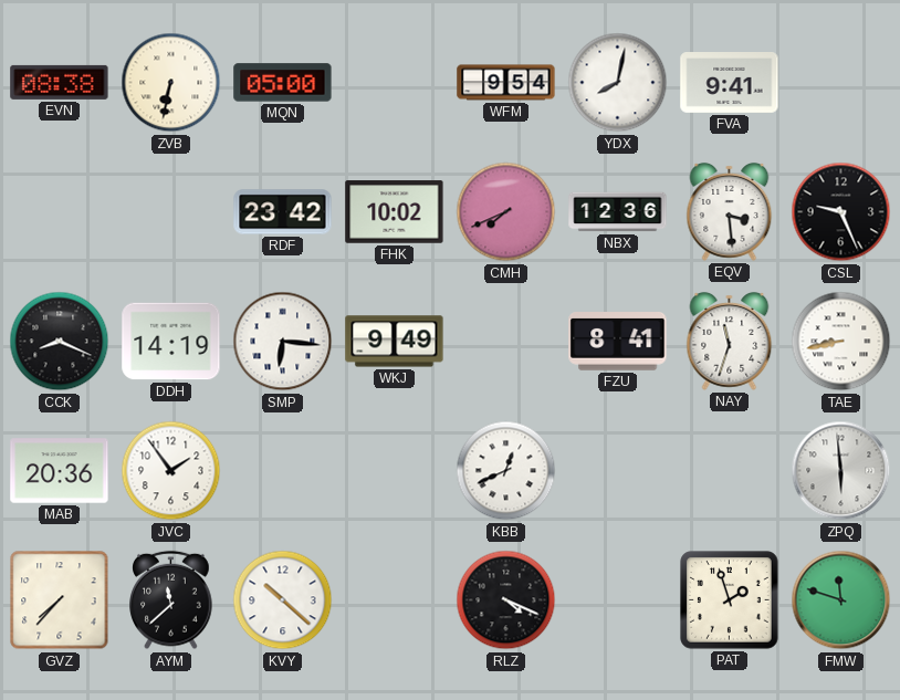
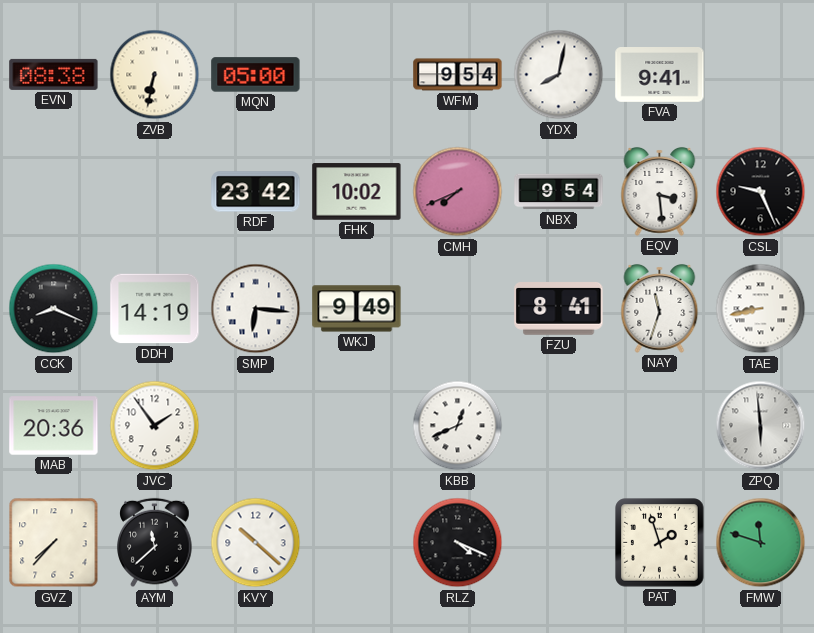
NBX: 12:36 -> 9:54 (559, 192)
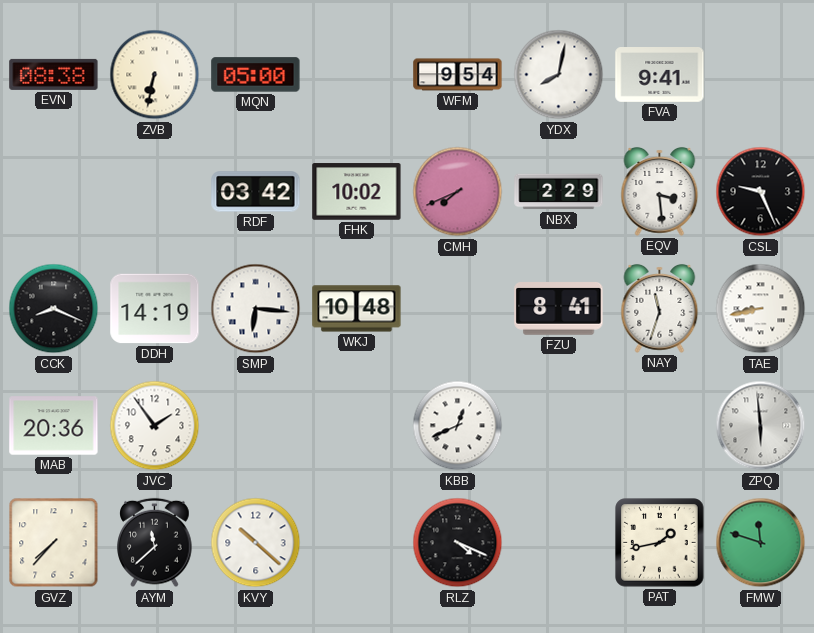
RDF: 23:42 -> 03:42 (256, 192)
NBX: 9:54 -> 2:29 (559, 192)
WKJ: 9:49 -> 10:48 (357, 309)
PAT: 1:57 -> 1:43 (660, 543)
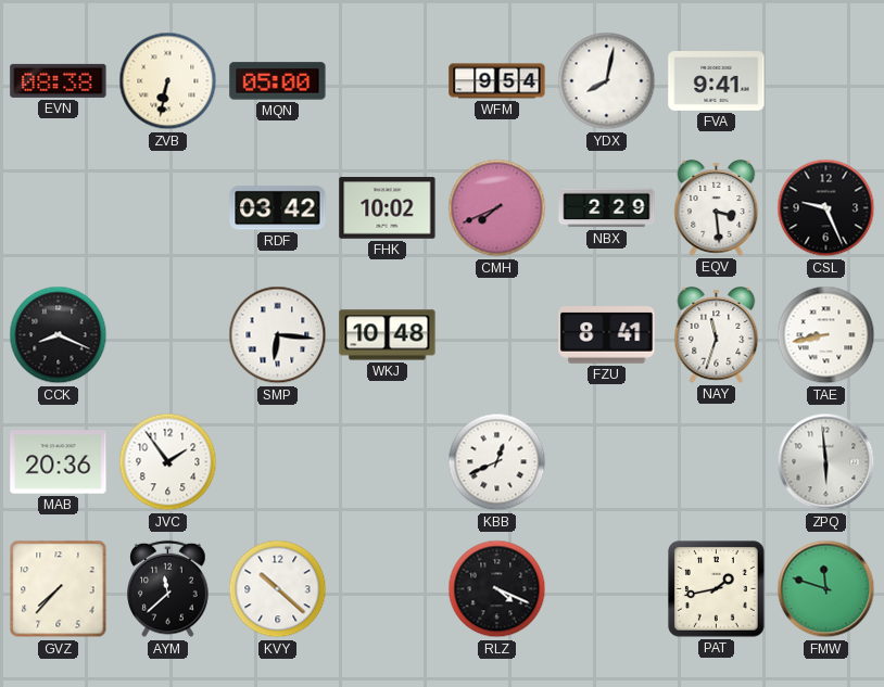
DDH: 14:19 -> none (155, 309)
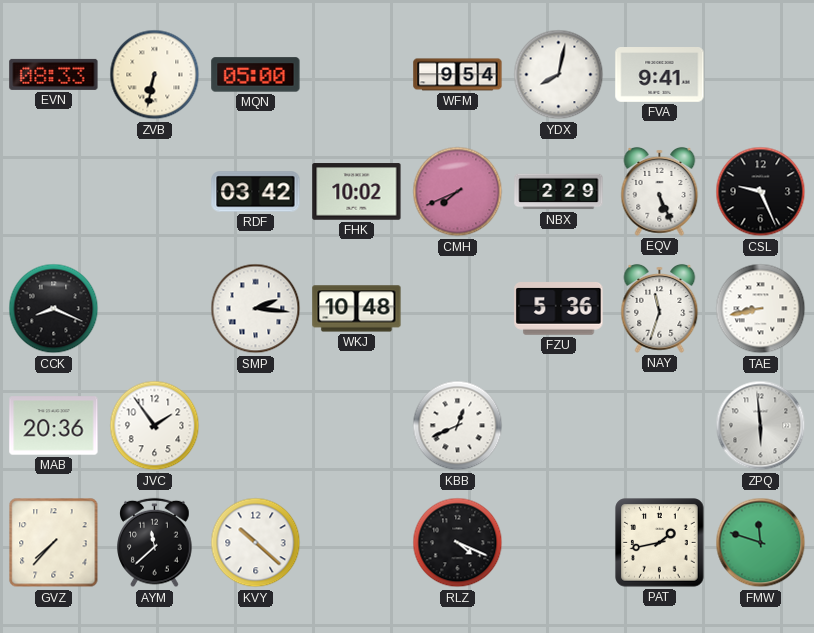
EVN: 08:38 -> 08:33 (54, 74)
EQV: 3:29 -> 5:26 (660, 192)
SMP: 6:16 -> 2:16 (256, 309)
FZU: 8:41 -> 5:36 (559, 309)
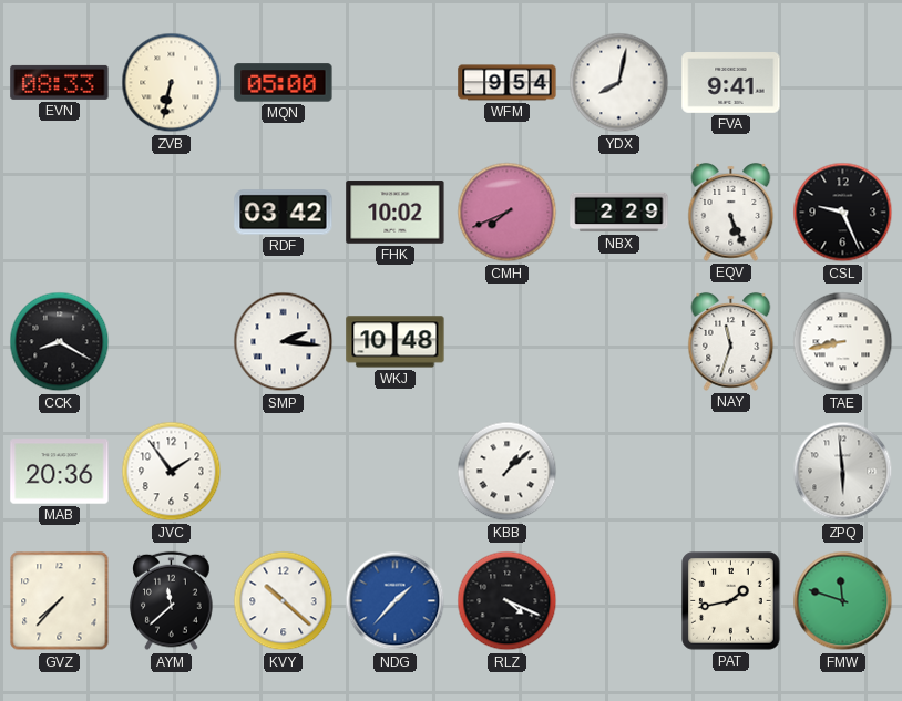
CCK: 8:19 -> 8:20 (60, 342)
FZU: 5:36 -> none (559, 309)
KBB: 12:41 -> 1:08 (508, 472)
NDG: none -> 1:37 (396, 601)
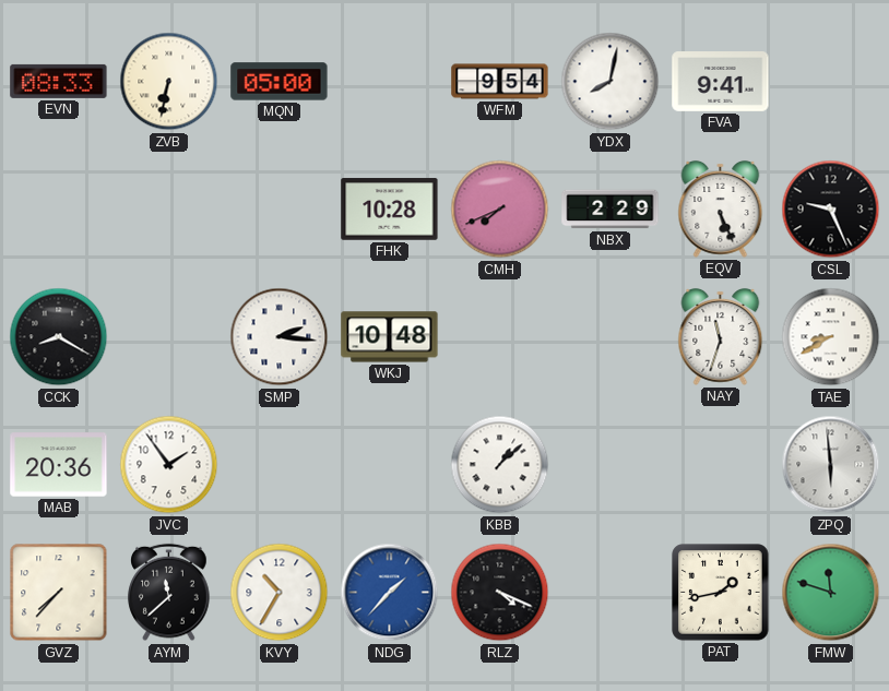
RDF: 03:42 -> none (284, 213)
FHK: 10:02 -> 10:28 (390, 210)
TAE: 8:43 -> 8:40 (831, 337)
KVY: 10:22 -> 10:35 (280, 593)
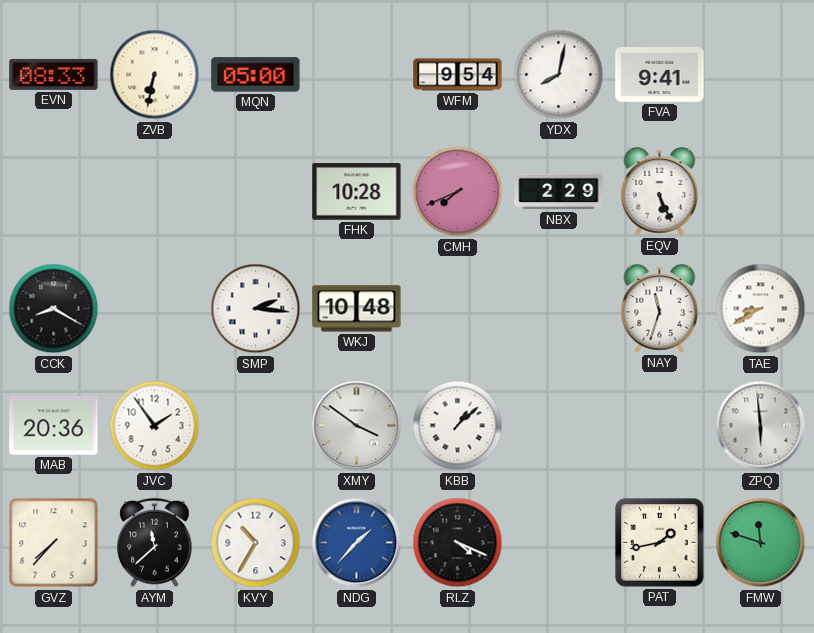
CSL: 9:26 -> none (831, 210)
XMY: none -> 3:51 (357, 426)
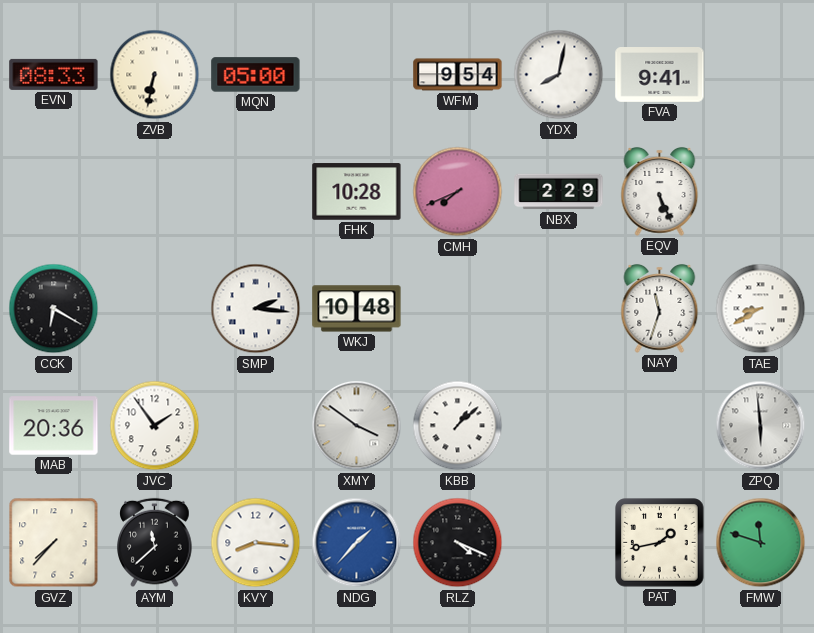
CCK: 8:20 -> 6:20 (54, 309)
KVY: 10:35 -> 8:16 (256, 543)
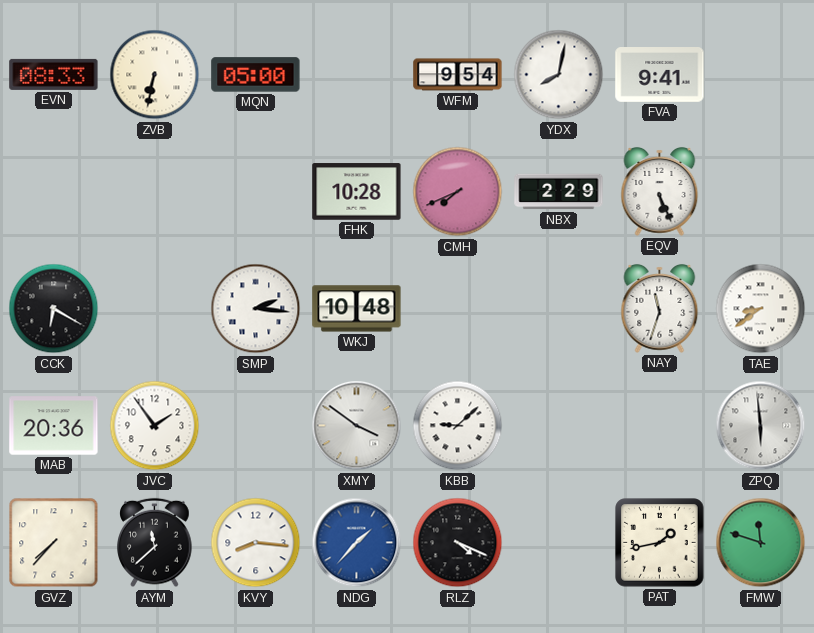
TAE: 8:40 -> 8:39 (761, 309)
KBB: 1:08 -> 9:08 (458, 426)
